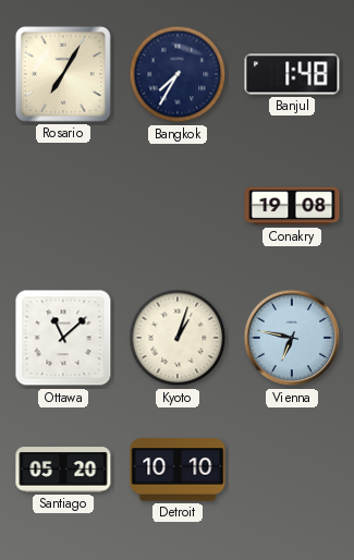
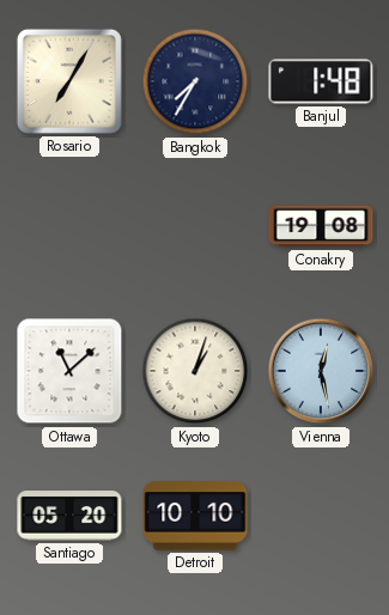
Vienna: 6:47 -> 12:28 (321, 371)
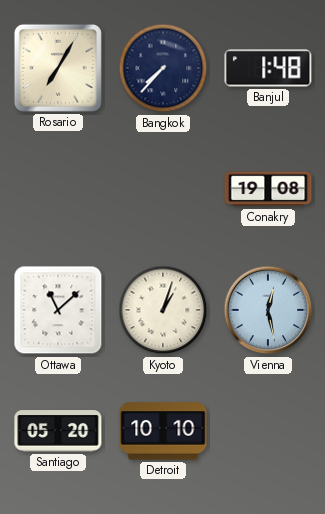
Bangkok: 7:35 -> 7:37 (163, 68)
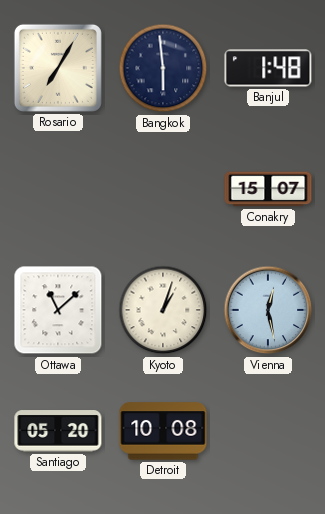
Bangkok: 7:37 -> 5:59 (163, 68)
Conakry: 19:08 -> 15:07 (268, 189)
Detroit: 10:10 -> 10:08 (163, 431)
